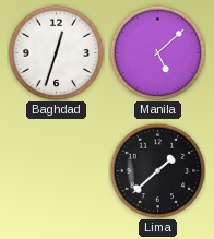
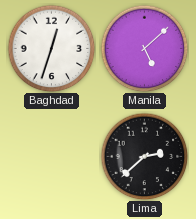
Lima: 1:38 -> 2:38 (144, 156)
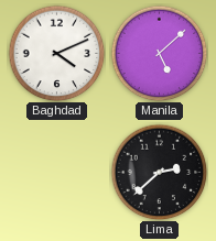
Baghdad: 12:33 -> 4:11 (56, 53)
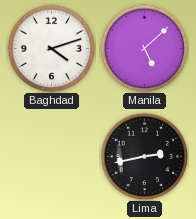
Baghdad: 4:11 -> 4:12 (51, 48)
Lima: 2:38 -> 2:43 (144, 156)
